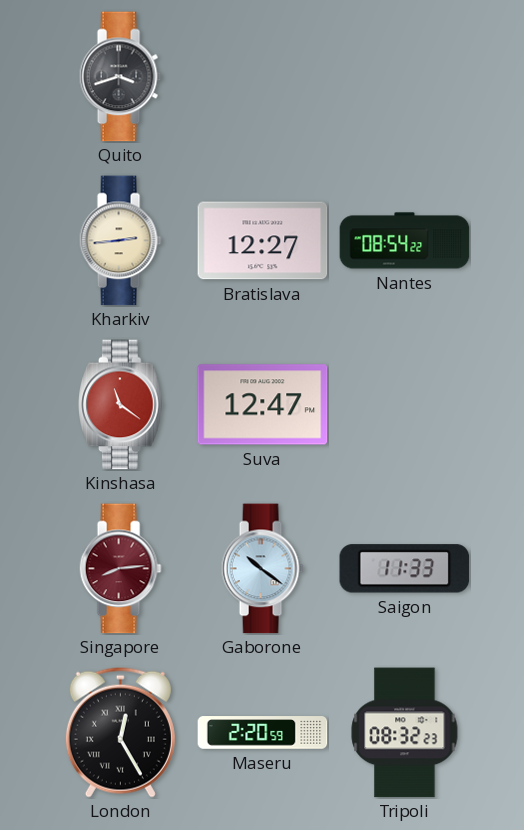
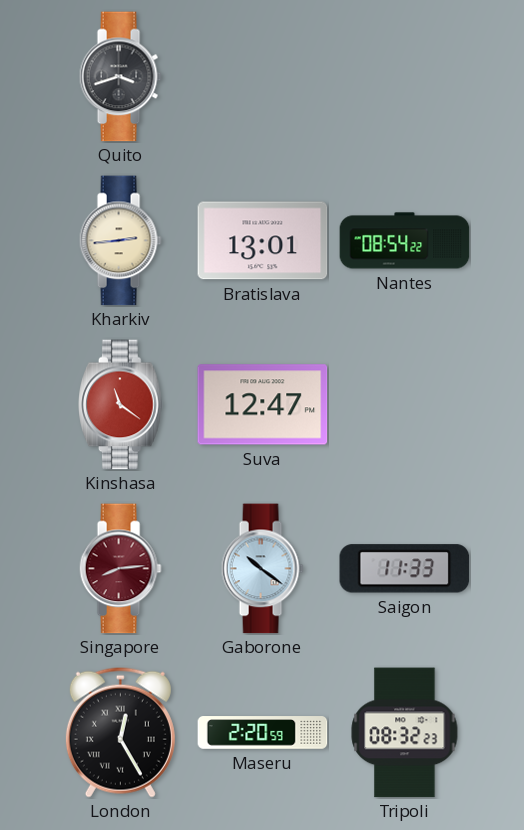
Bratislava: 12:27 -> 13:01 (263, 241)
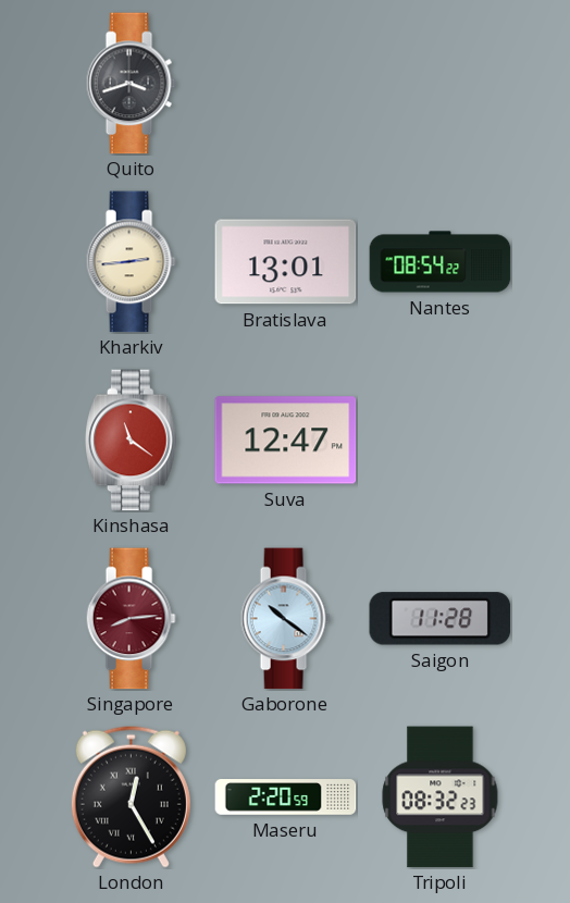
Saigon: 11:33 -> 11:28 (441, 619)
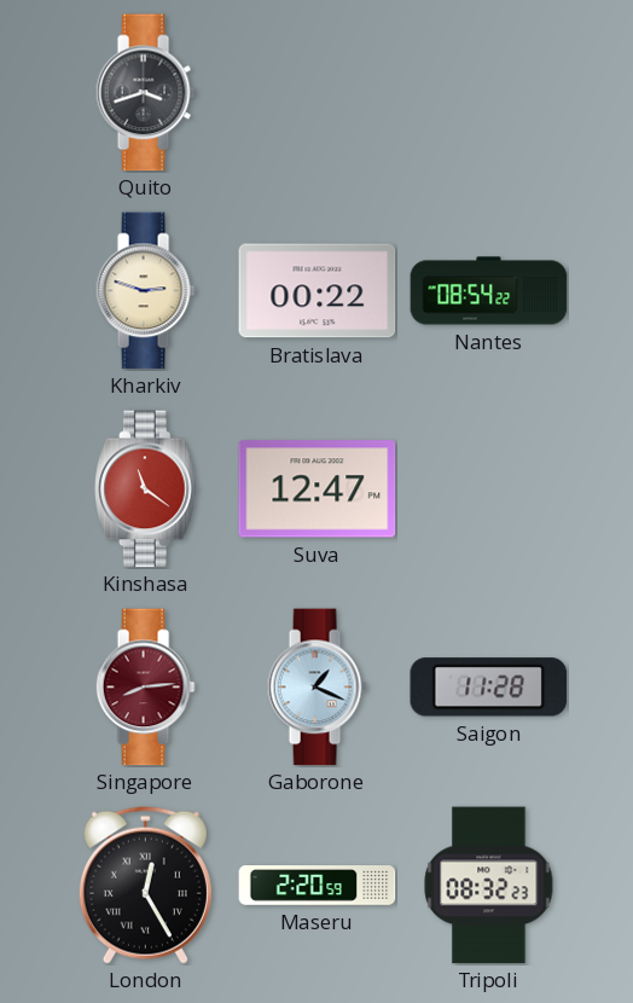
Kharkiv: 2:44 -> 2:48 (145, 291)
Bratislava: 13:01 -> 00:22 (318, 291)
Gaborone: 10:21 -> 1:19 (316, 688)
